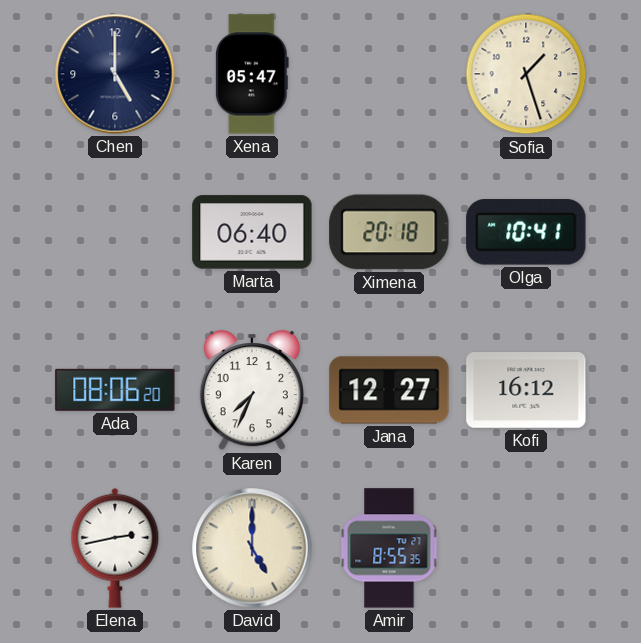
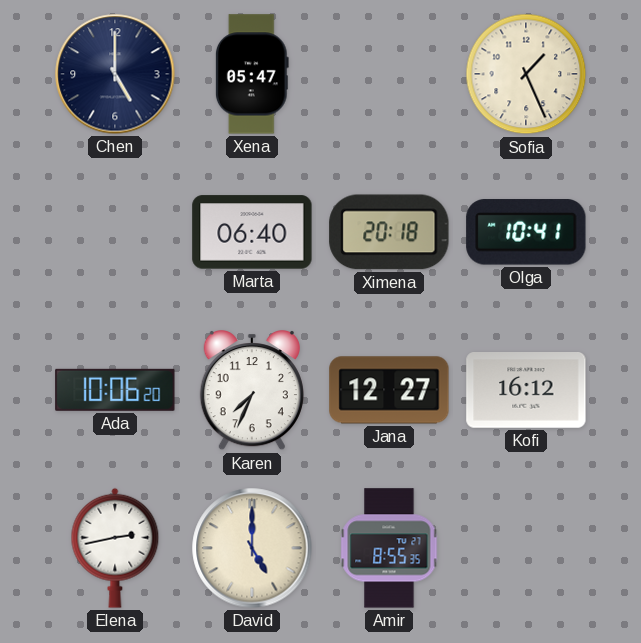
Sofia: 1:27 -> 1:26 (526, 74)
Ada: 08:06 -> 10:06 (115, 390)
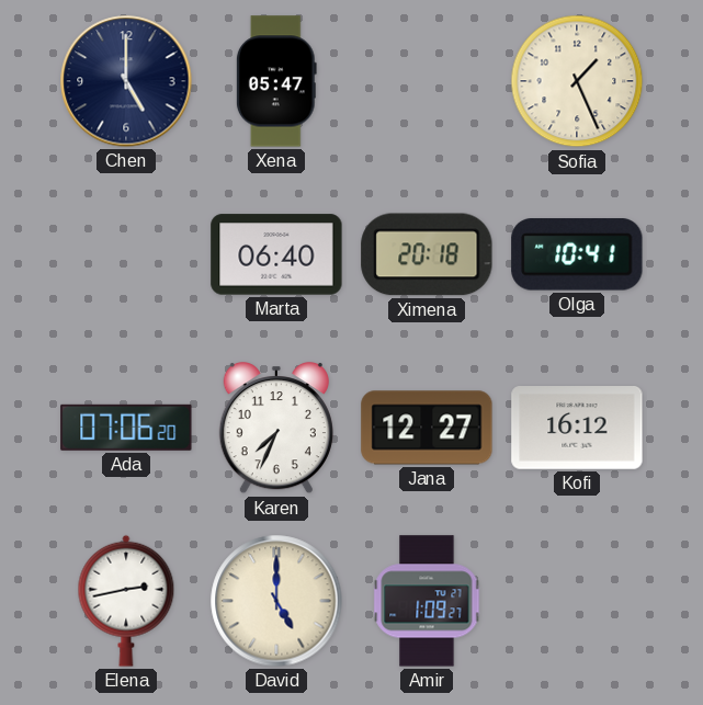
Ada: 10:06 -> 07:06 (126, 428)
Amir: 8:55 -> 1:09 (427, 601)
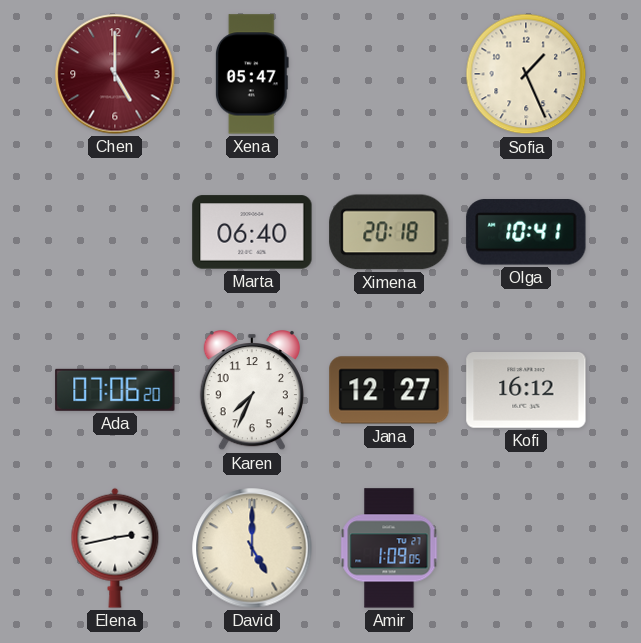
Chen dial: navy -> burgundy (115, 74)
Amir: 1:09:27 -> 1:09:05 (389, 548)
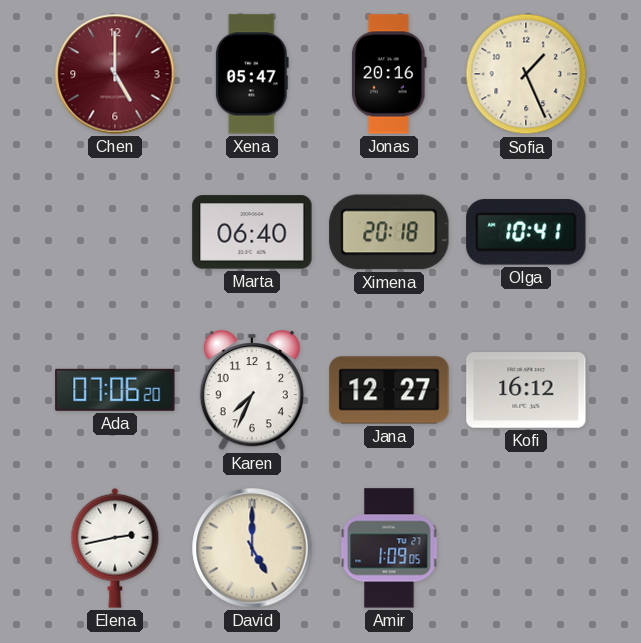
Jonas: none -> 20:16 (390, 74)
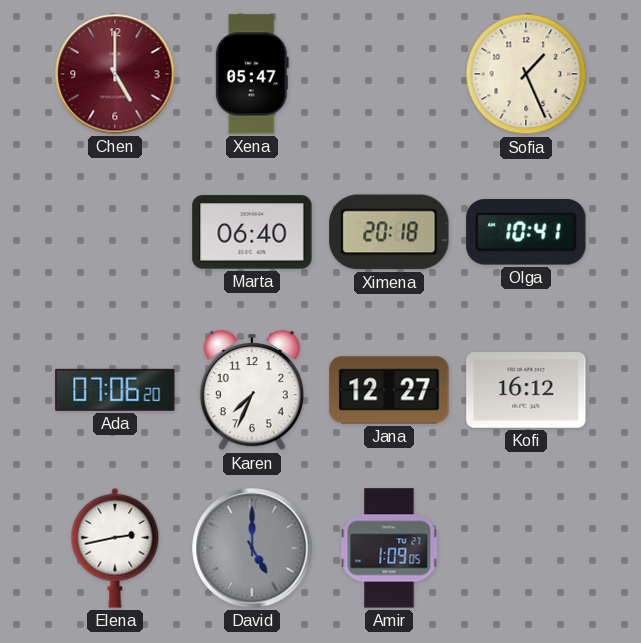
Jonas: 20:16 -> none (390, 74)
David dial: cream -> grey (252, 548)
